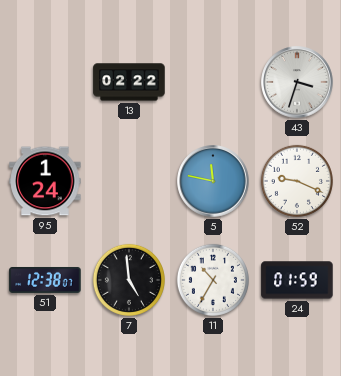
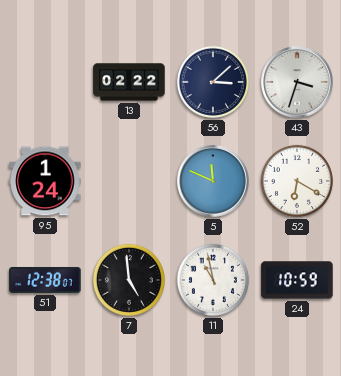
56: none -> 3:08 (213, 82)
5: 11:47 -> 11:49 (213, 181)
52: 9:19 -> 6:20 (297, 181)
11: 10:35 -> 10:58 (213, 280)
24: 01:59 -> 10:59 (297, 280)
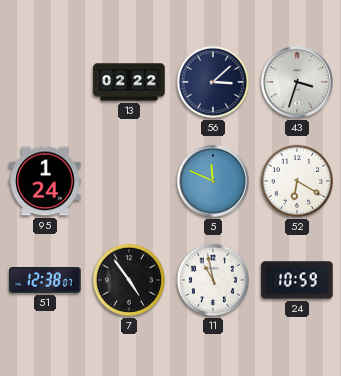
7: 4:59 -> 4:54 (129, 280)
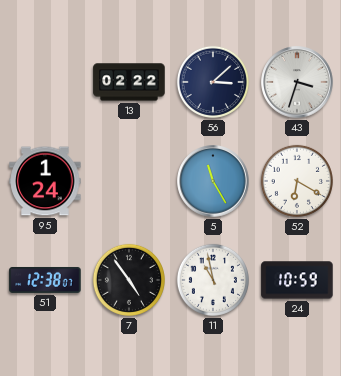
5: 11:49 -> 11:25 (213, 181)
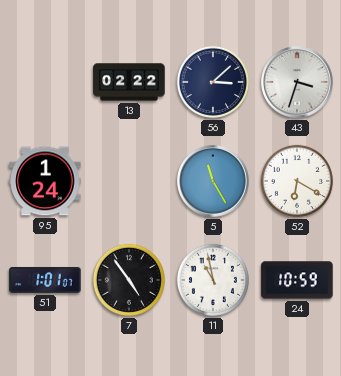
51: 12:38 -> 1:01 (45, 280)
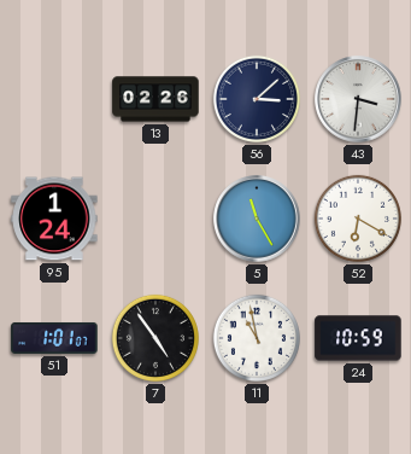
13: 02:22 -> 02:26 (155, 99)
43: 3:33 -> 3:31 (358, 99)
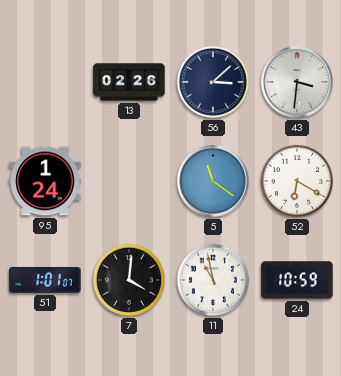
5: 11:25 -> 11:21 (213, 181)
7: 4:54 -> 4:01 (129, 280)
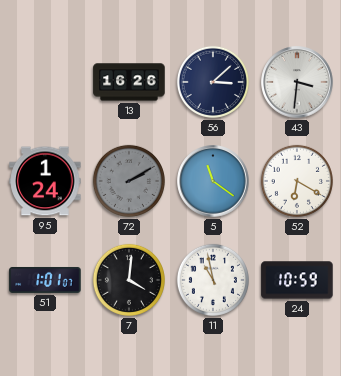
13: 02:26 -> 16:26 (129, 82)
72: none -> 2:10 (129, 181)
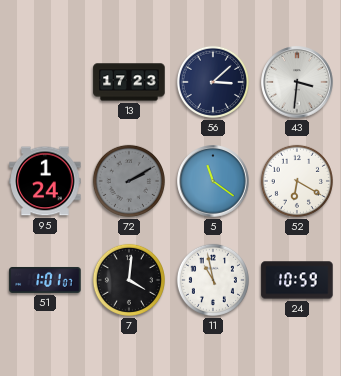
13: 16:26 -> 17:23 (129, 82)
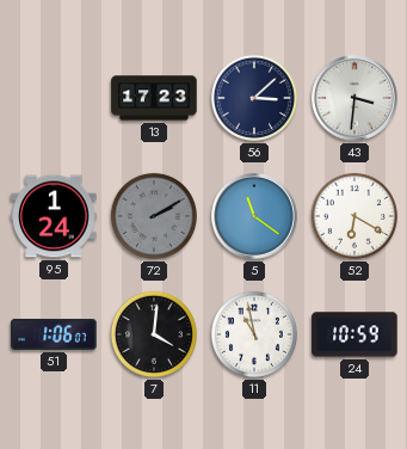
51: 1:01 -> 1:06 (54, 334)
